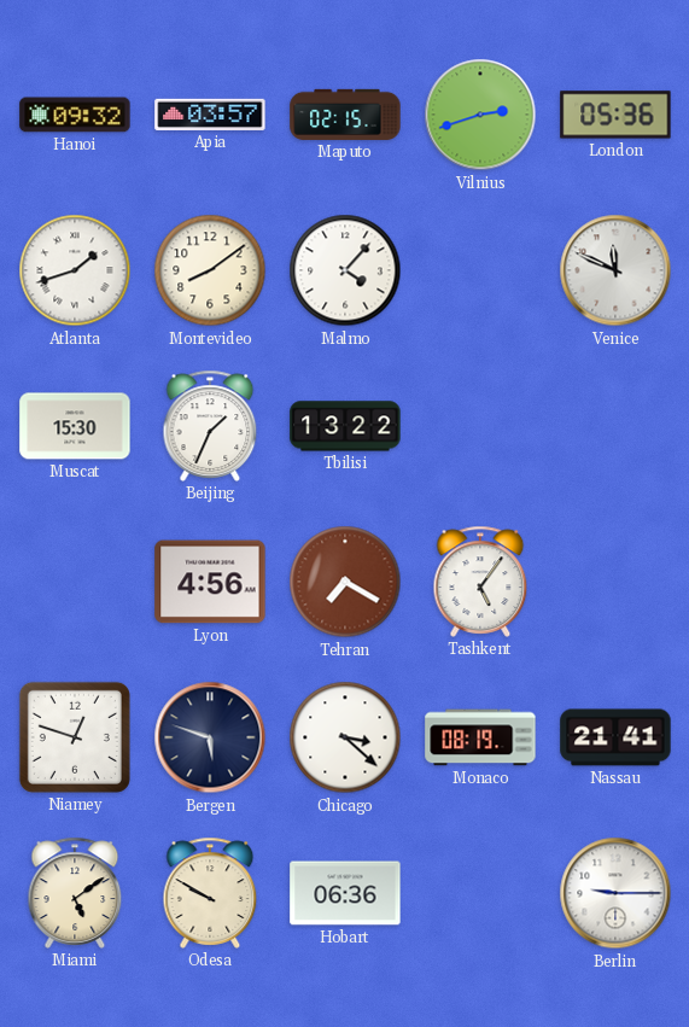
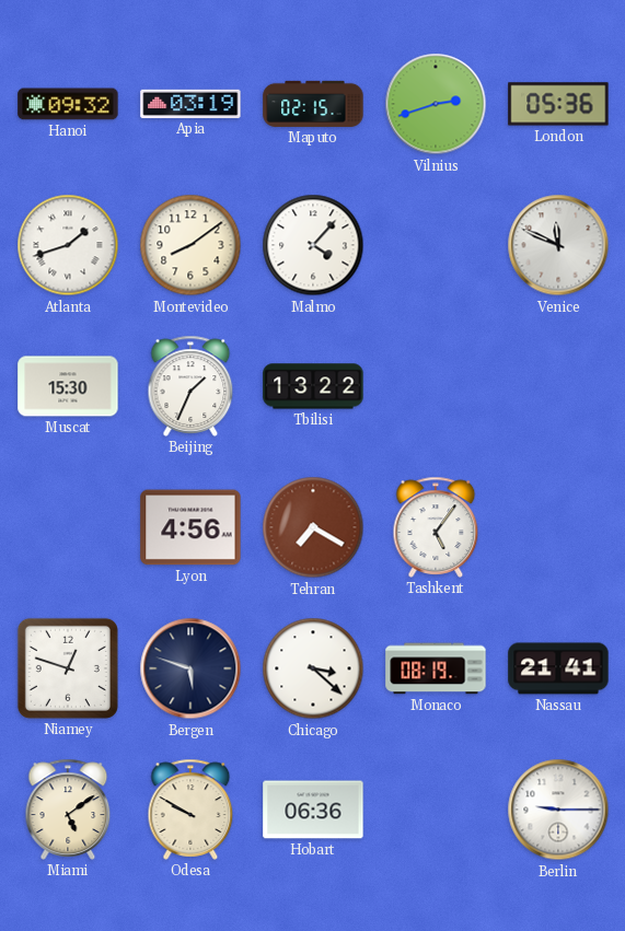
Apia: 03:57 -> 03:19 (190, 104)
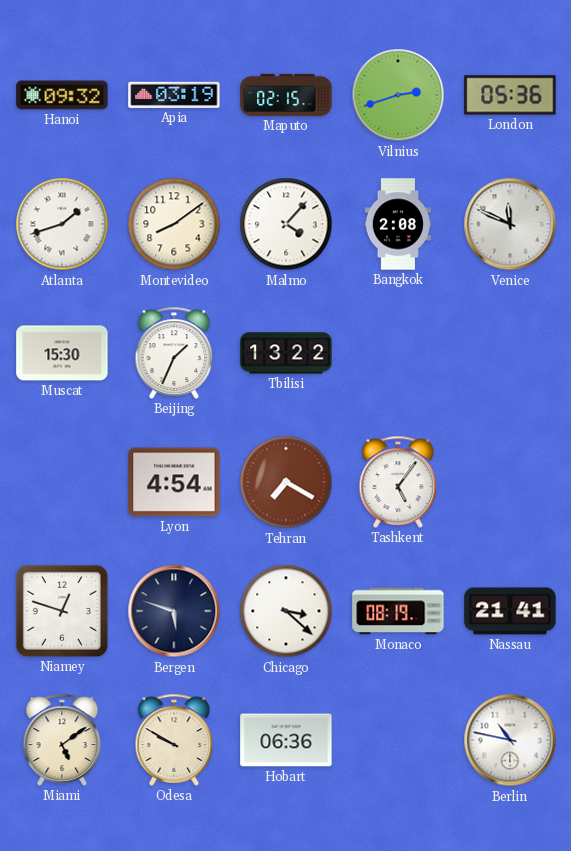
Bangkok: none -> 2:08 (397, 224)
Lyon: 4:56 -> 4:54 (174, 482)
Berlin: 9:15 -> 10:47 (510, 740)
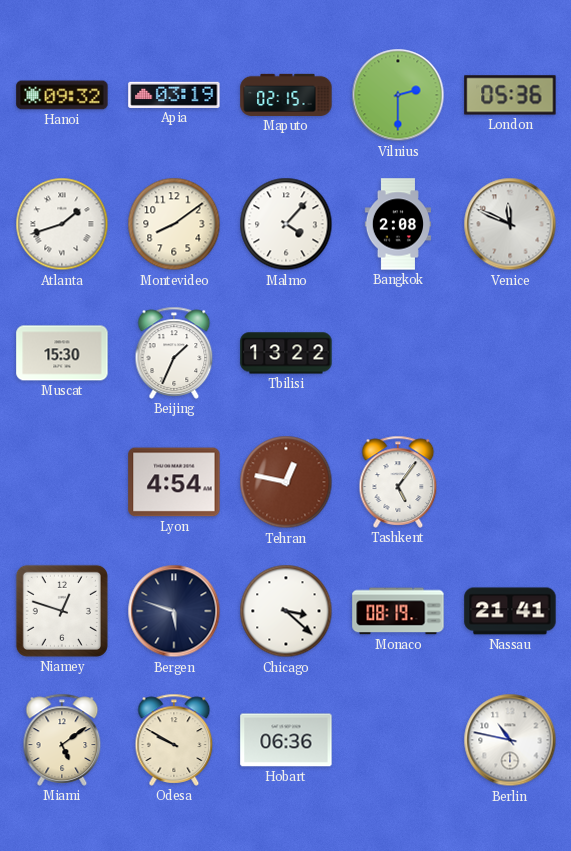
Vilnius: 2:42 -> 2:30 (398, 95)
Tehran: 7:20 -> 12:47 (286, 482)
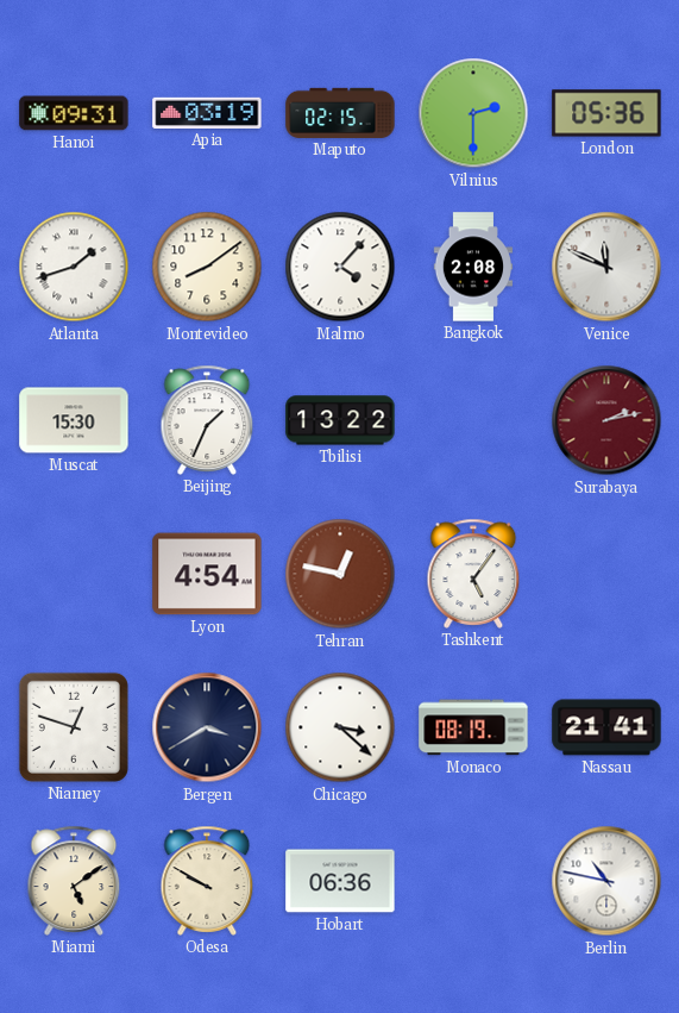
Hanoi: 09:32 -> 09:31 (74, 113)
Surabaya: none -> 2:13 (606, 420)
Bergen: 5:48 -> 3:40 (207, 727)
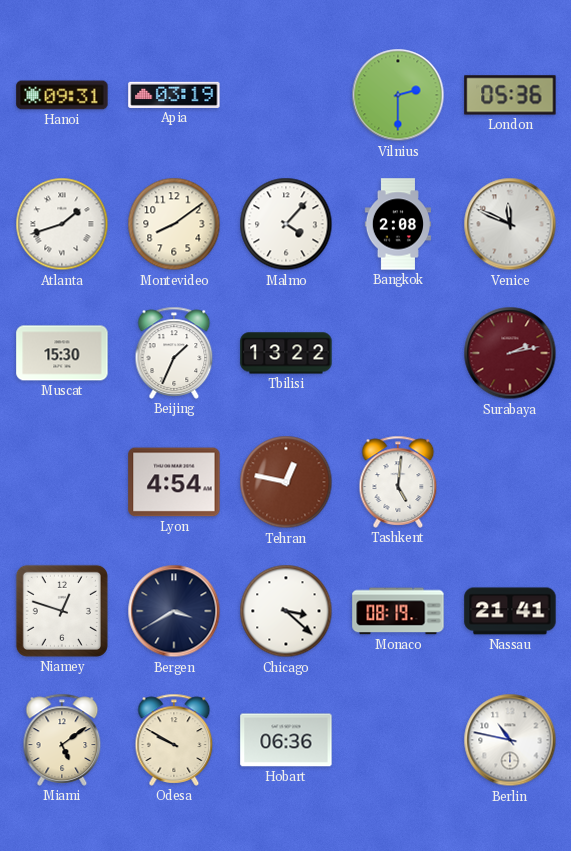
Maputo: 02:15 -> none (340, 113)
Tashkent: 5:06 -> 5:01 (398, 482)
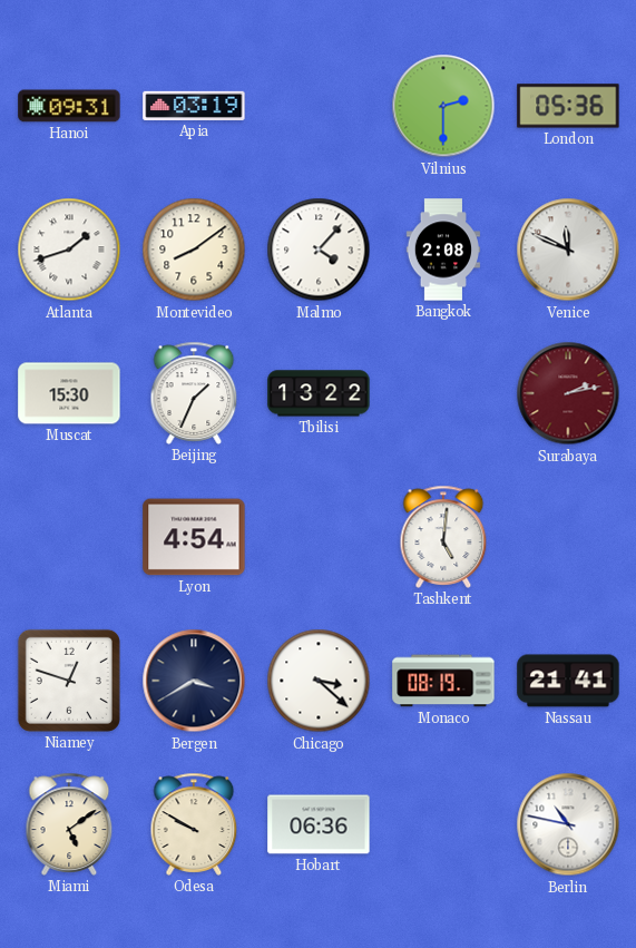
Tehran: 12:47 -> none (286, 482)
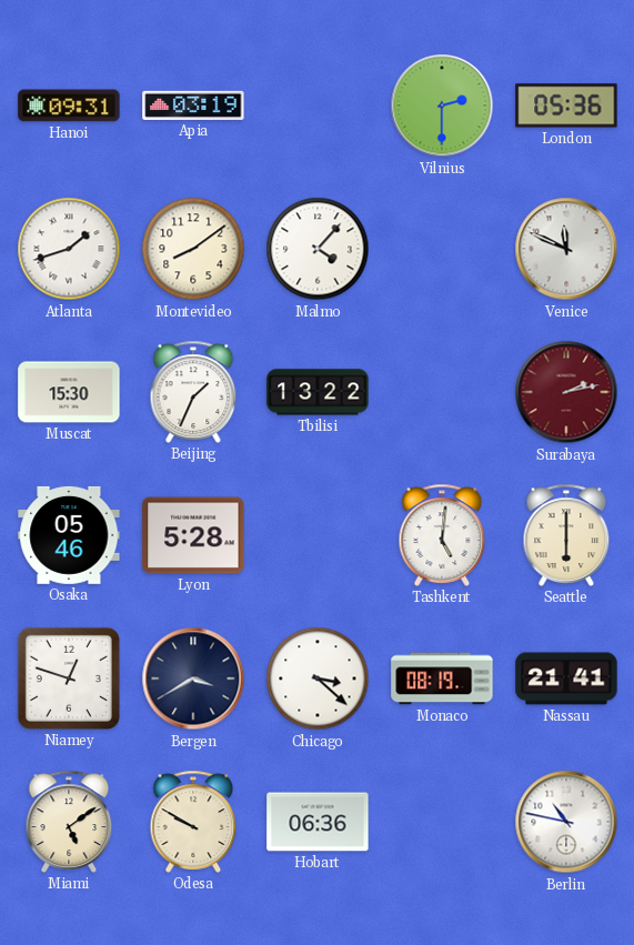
Bangkok: 2:08 -> none (442, 250)
Osaka: none -> 05:46 (69, 535)
Lyon: 4:54 -> 5:28 (193, 535)
Seattle: none -> 6:00 (566, 535)
